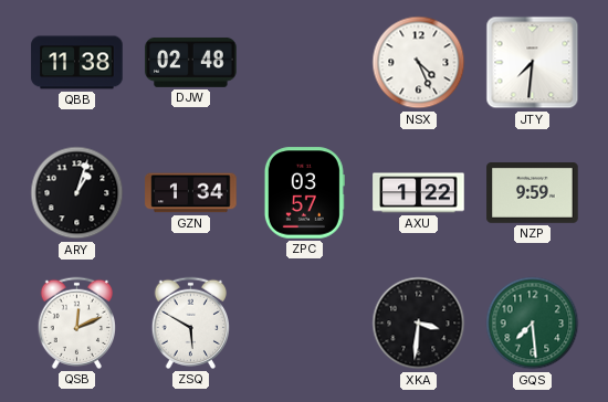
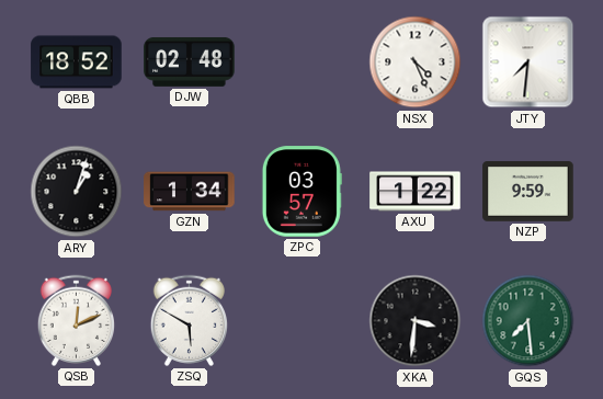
QBB: 11:38 -> 18:52 (77, 62)
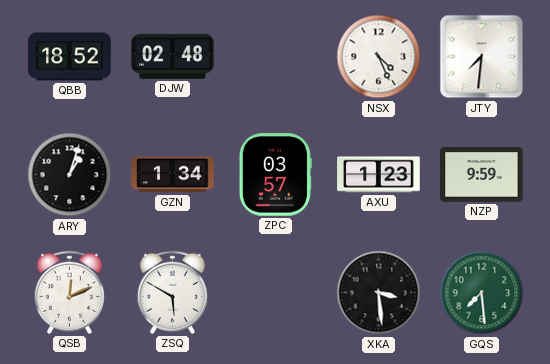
AXU: 1:22 -> 1:23 (379, 175)
XKA: 3:31 -> 3:29 (379, 293)
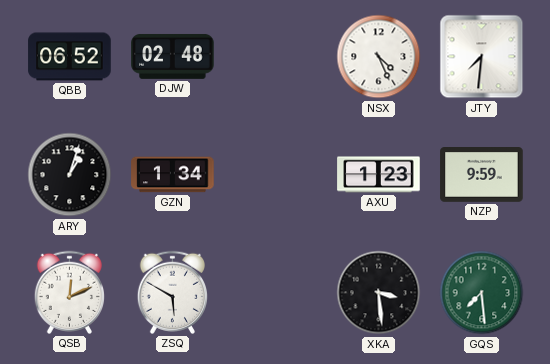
QBB: 18:52 -> 06:52 (70, 57)
ZPC: 03:57 -> none (275, 175)
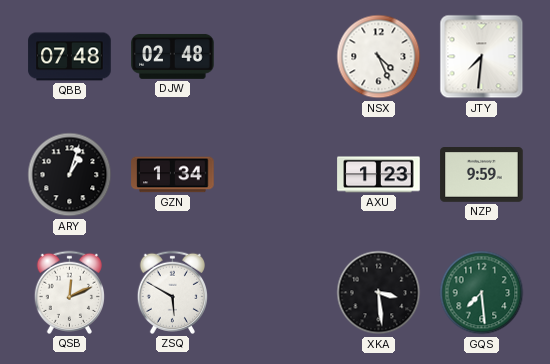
QBB: 06:52 -> 07:48 (70, 57)
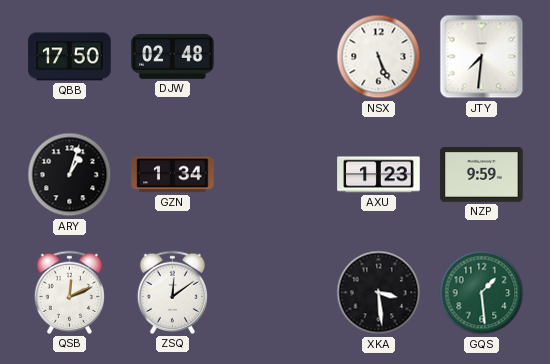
QBB: 07:48 -> 17:50 (70, 57)
NSX: 4:26 -> 5:26 (379, 57)
ZSQ: 5:50 -> 12:09 (172, 292)
GQS: 7:29 -> 1:29 (482, 293)
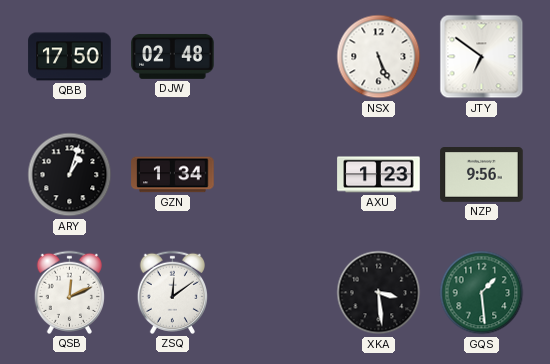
JTY: 7:31 -> 6:51 (482, 57)
NZP: 9:59 -> 9:56 (482, 175)
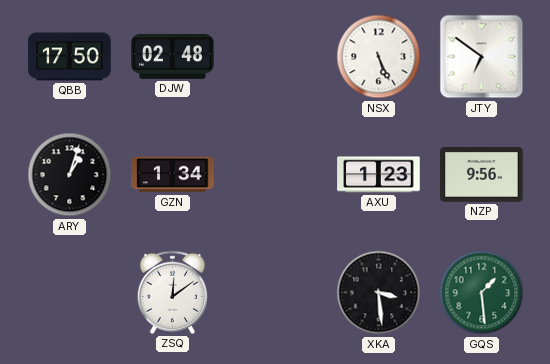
QSB: 12:11 -> none (69, 292)
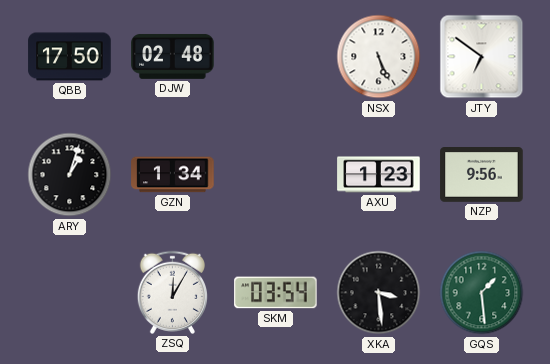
ZSQ: 12:09 -> 12:05 (172, 292)
SKM: none -> 03:54 (276, 293)
